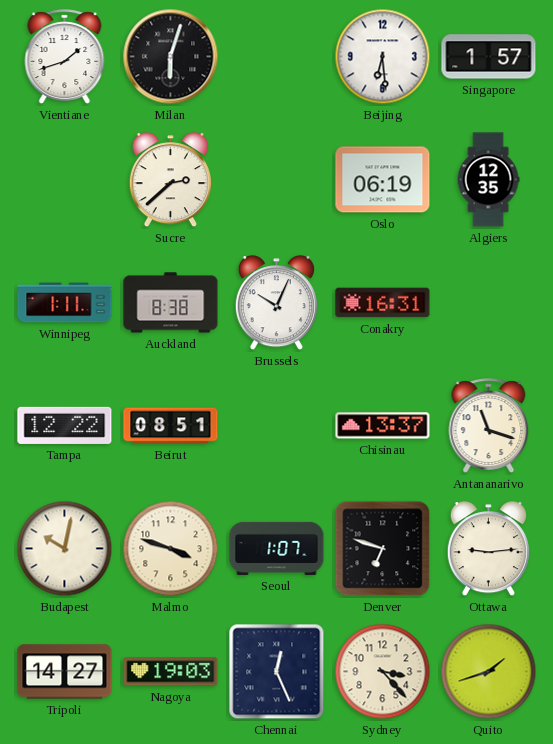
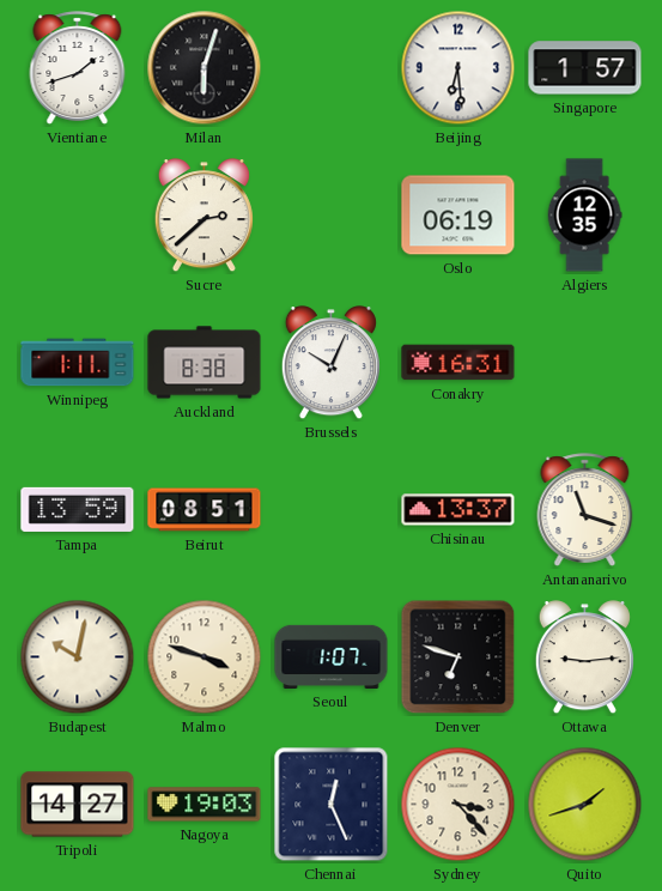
Tampa: 12:22 -> 13:59 (78, 509)
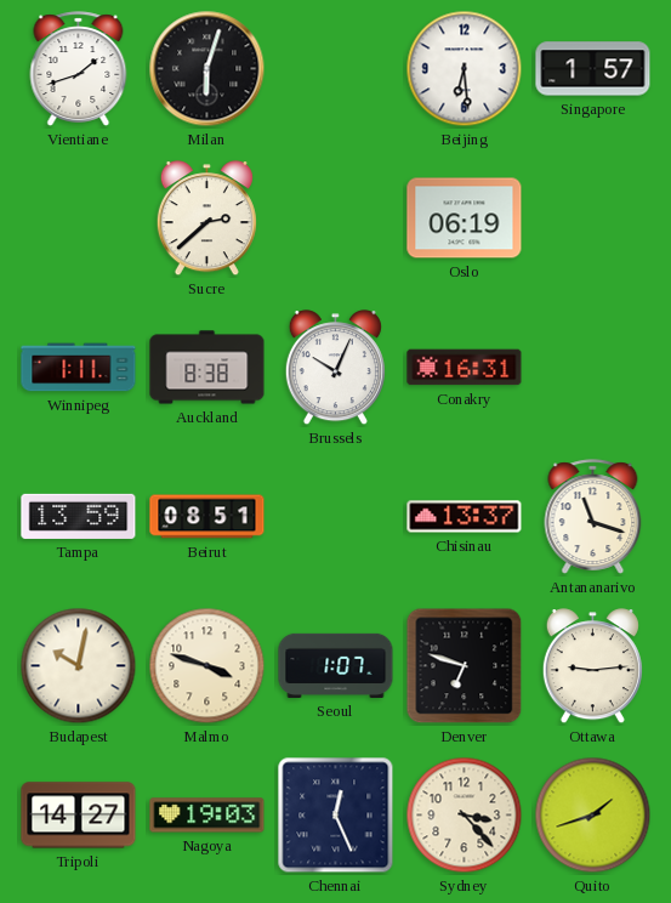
Algiers: 12:35 -> none (584, 216)
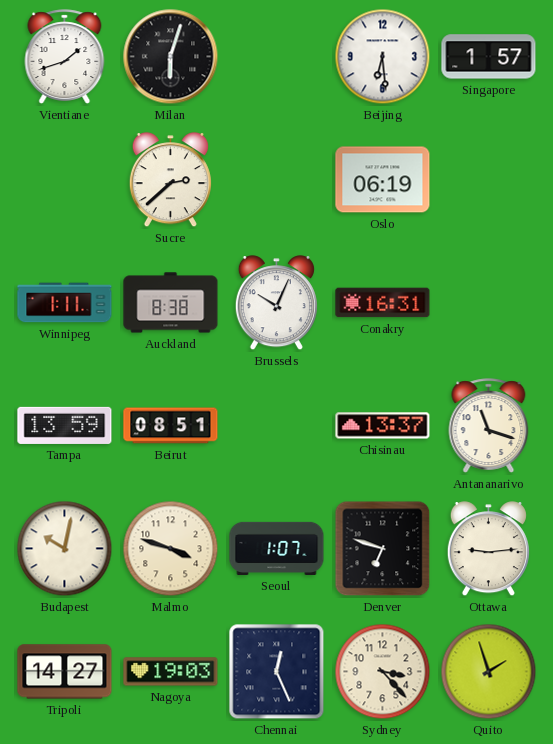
Quito: 1:42 -> 1:57 (489, 672)
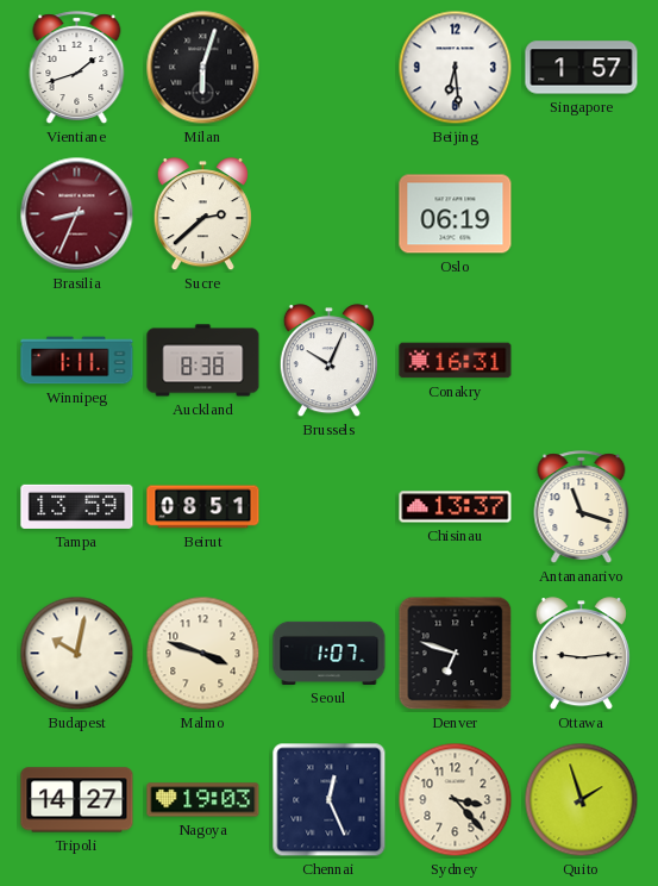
Brasilia: none -> 8:34 (77, 214)
